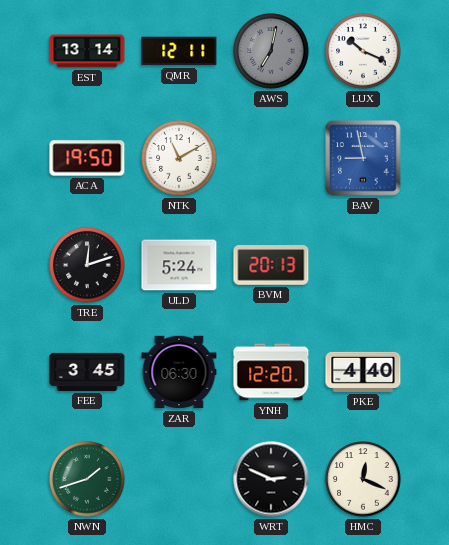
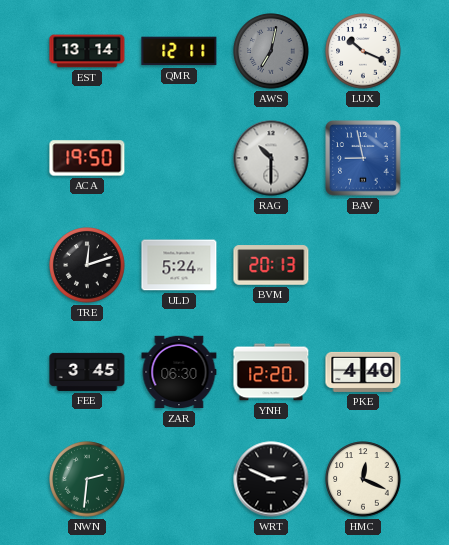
NTK: 11:10 -> none (179, 158)
RAG: none -> 10:30 (271, 158)
NWN: 1:42 -> 2:31 (87, 479)
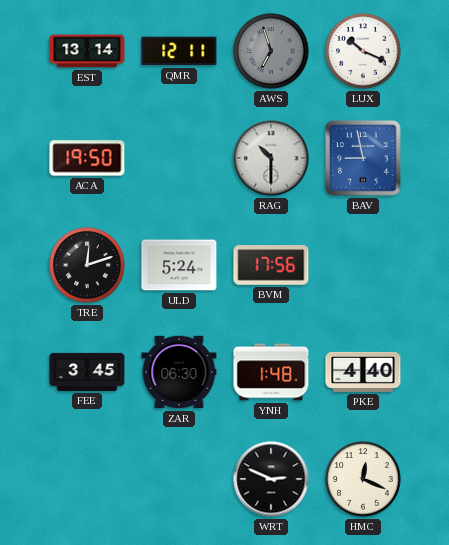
AWS: 7:02 -> 6:57 (271, 51)
BVM: 20:13 -> 17:56 (271, 265)
YNH: 12:20 -> 1:48 (271, 372)
NWN: 2:31 -> none (87, 479)
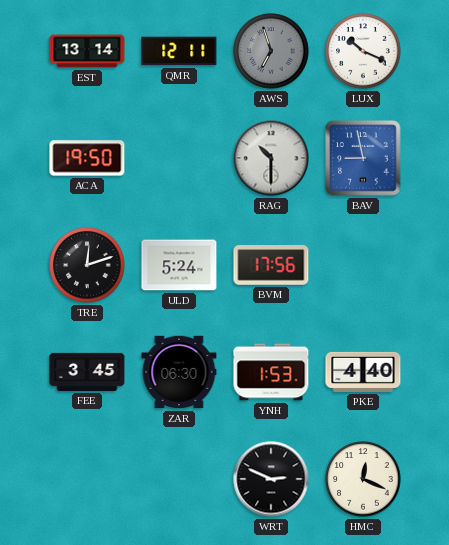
YNH: 1:48 -> 1:53 (271, 372)
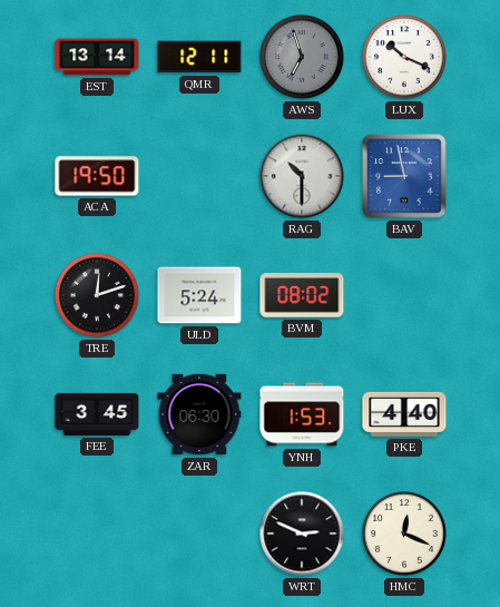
BVM: 17:56 -> 08:02 (302, 295)
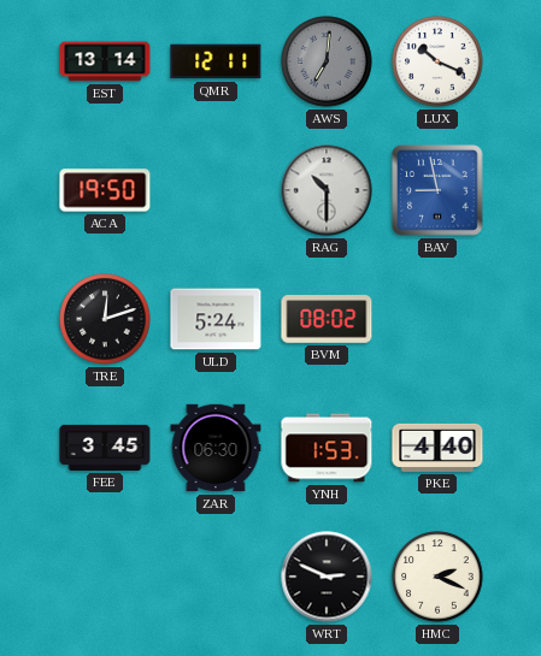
AWS: 6:57 -> 7:01 (327, 61)
HMC: 12:19 -> 2:19 (437, 577)
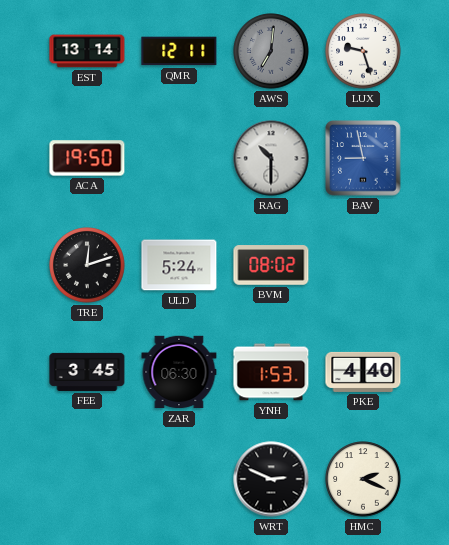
LUX: 10:19 -> 9:27 (363, 51)
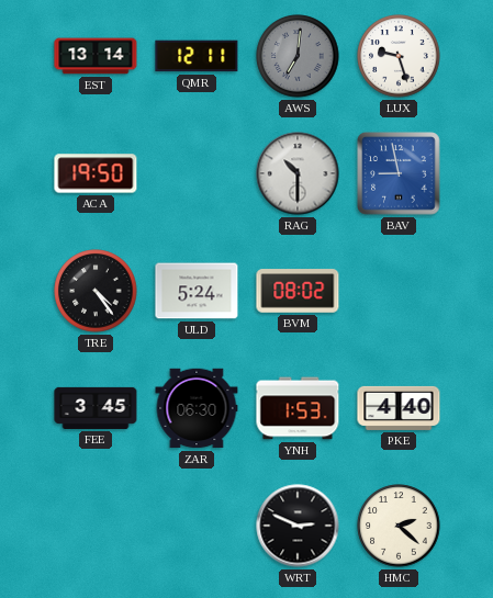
TRE: 12:12 -> 4:24 (96, 291)
HMC: 2:19 -> 2:22 (399, 526)
